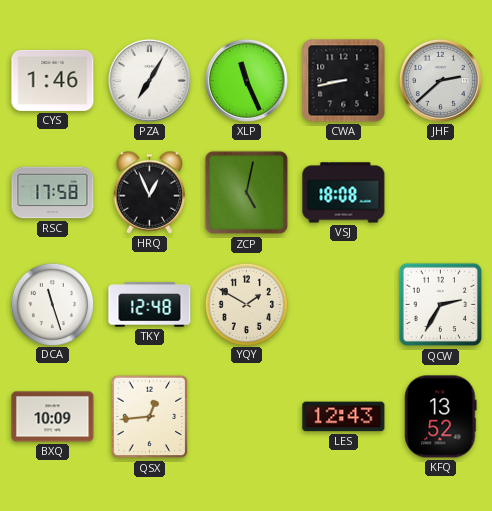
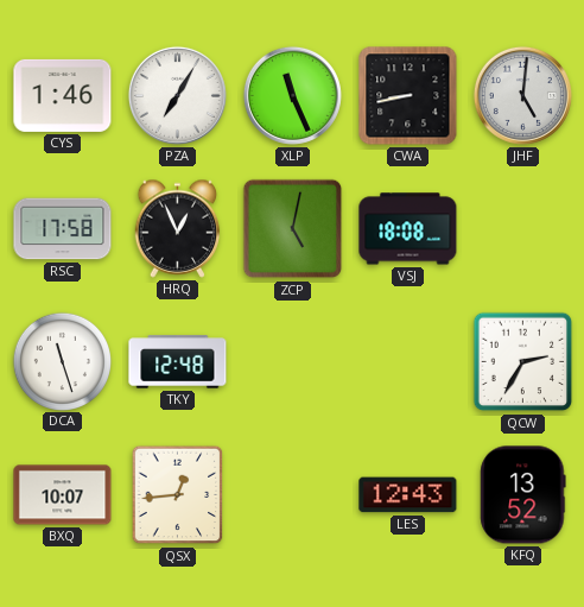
JHF: 2:38 -> 5:01 (522, 95)
YQY: 1:50 -> none (246, 304)
BXQ: 10:09 -> 10:07 (63, 495)
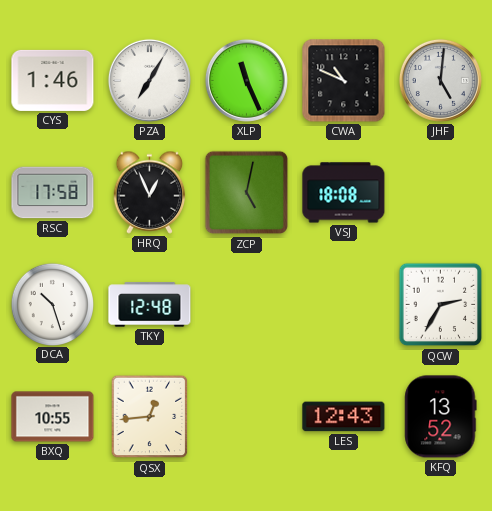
CWA: 8:43 -> 10:49 (344, 81)
DCA: 11:27 -> 10:27 (52, 304)
BXQ: 10:07 -> 10:55 (53, 417)
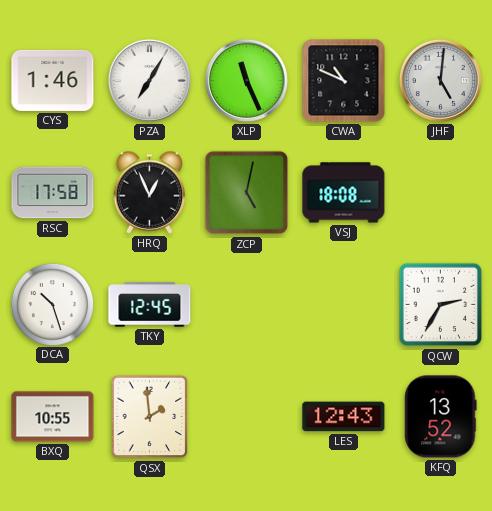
TKY: 12:48 -> 12:45 (150, 305)
QSX: 12:44 -> 1:59 (150, 417)
